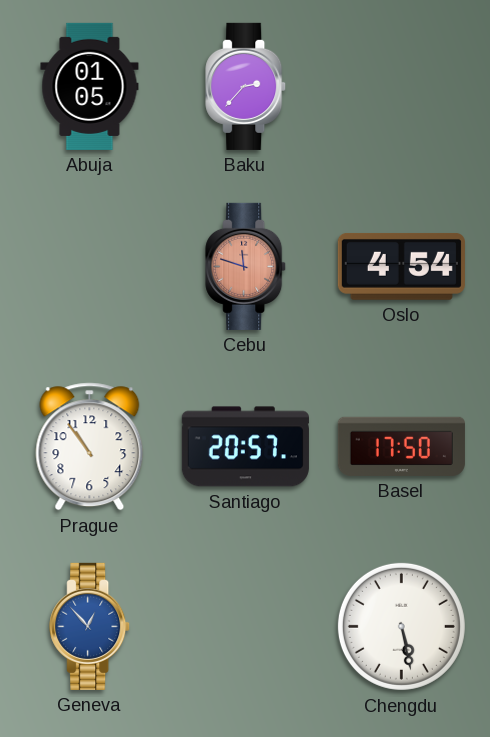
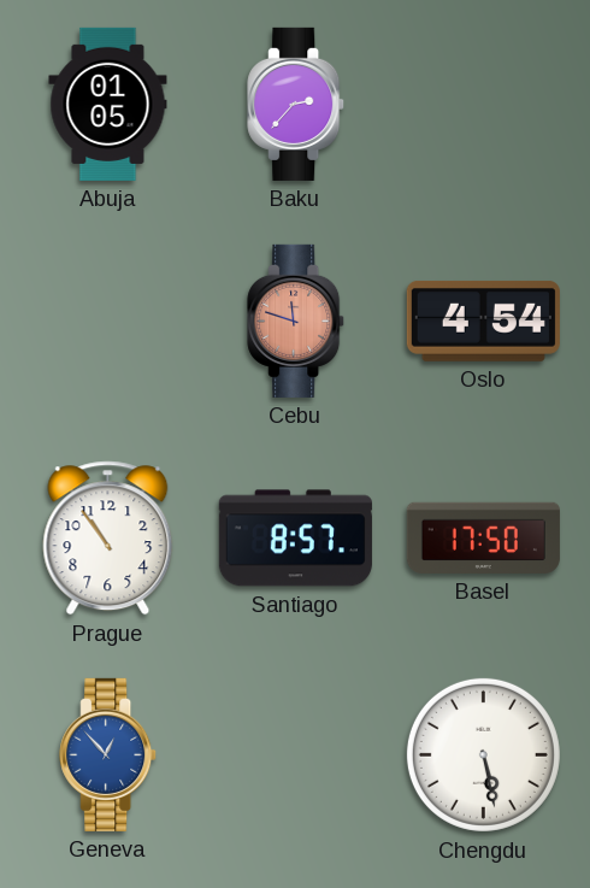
Santiago: 20:57 -> 8:57 (295, 539)
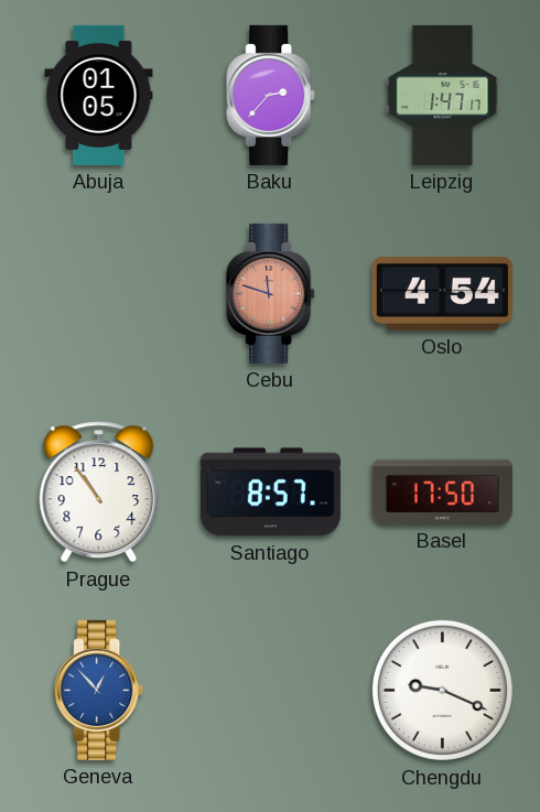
Leipzig: none -> 1:47 (443, 95)
Chengdu: 5:28 -> 9:19 (442, 690)
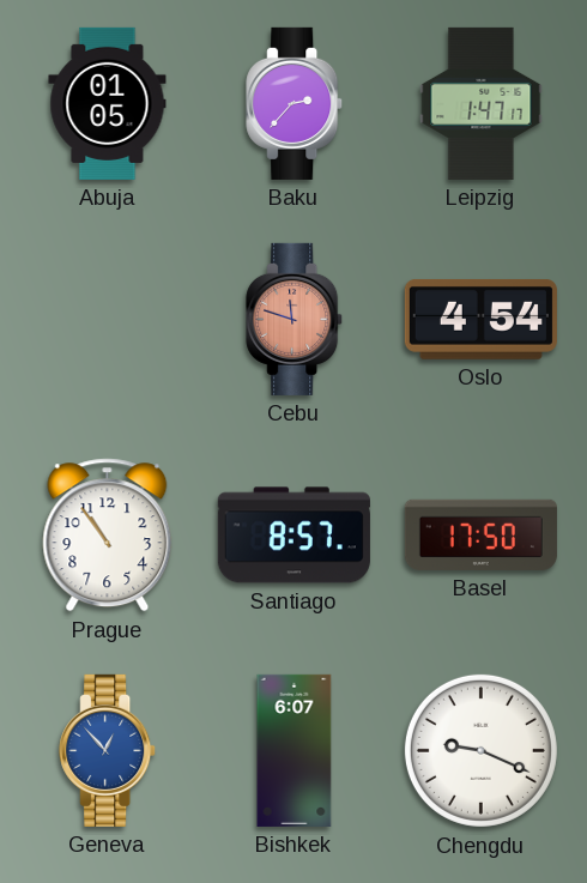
Bishkek: none -> 6:07 (295, 750)
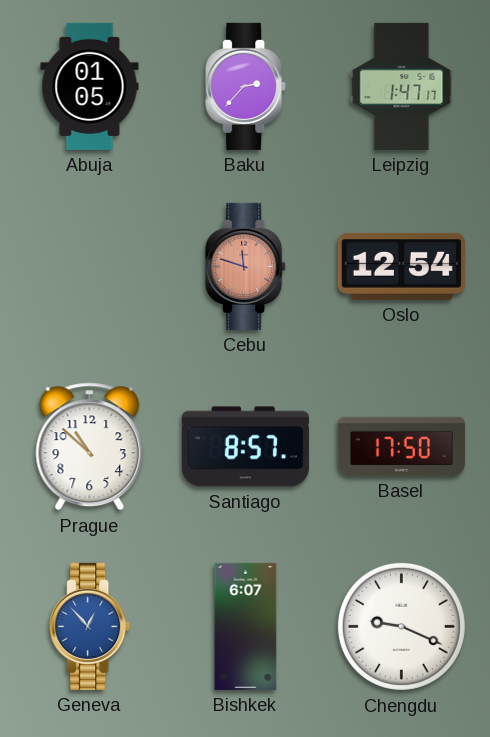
Oslo: 4:54 -> 12:54 (401, 266)
Prague: 10:54 -> 10:52 (90, 447)
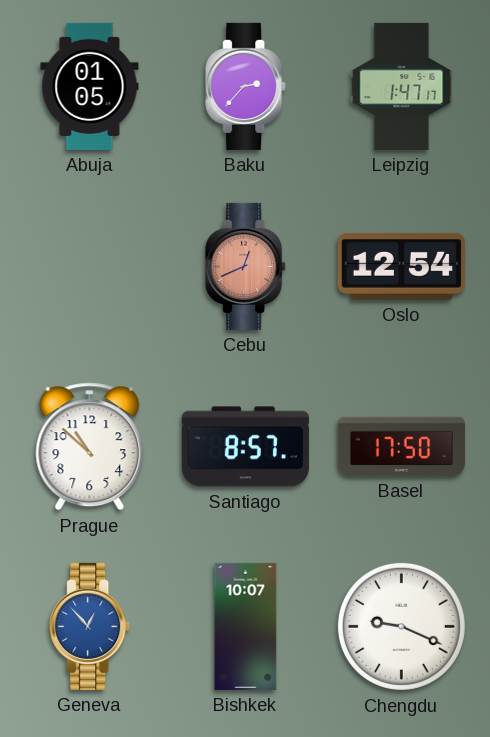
Cebu: 11:48 -> 12:41 (246, 266)
Bishkek: 6:07 -> 10:07 (246, 626)
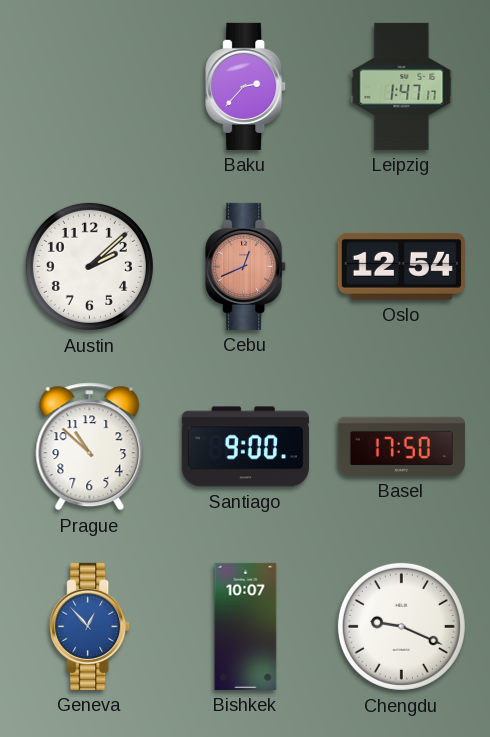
Abuja: 01:05 -> none (90, 86)
Austin: none -> 2:08 (89, 266)
Santiago: 8:57 -> 9:00 (245, 447)
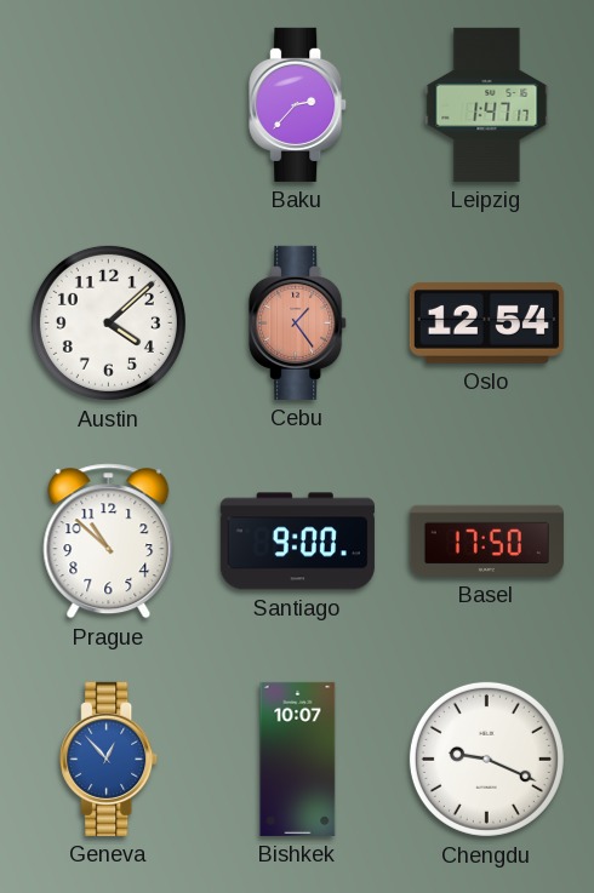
Austin: 2:08 -> 4:08 (108, 322)
Cebu: 12:41 -> 1:24 (298, 322)
